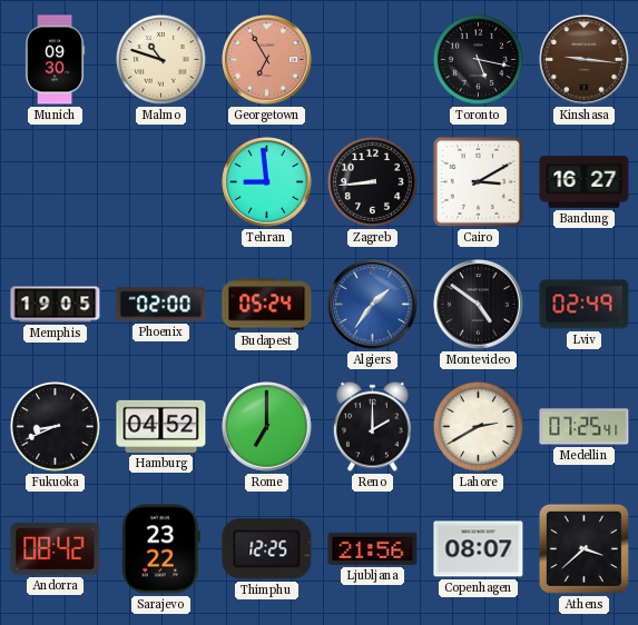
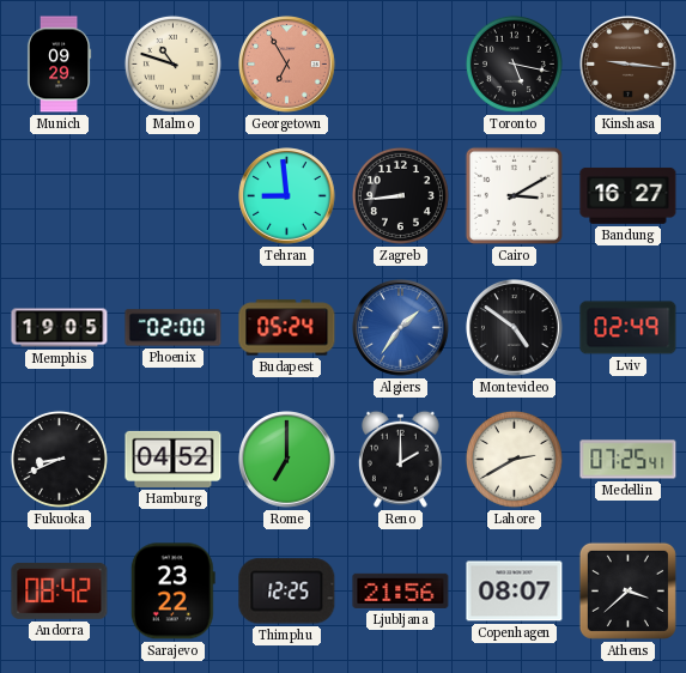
Munich: 09:30 -> 09:29 (59, 65)
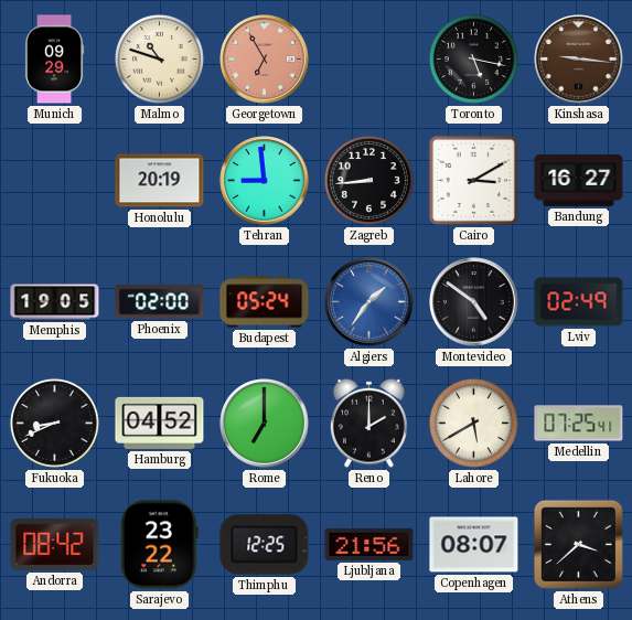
Honolulu: none -> 20:19 (160, 181)
Lahore: 2:40 -> 5:40 (473, 423)
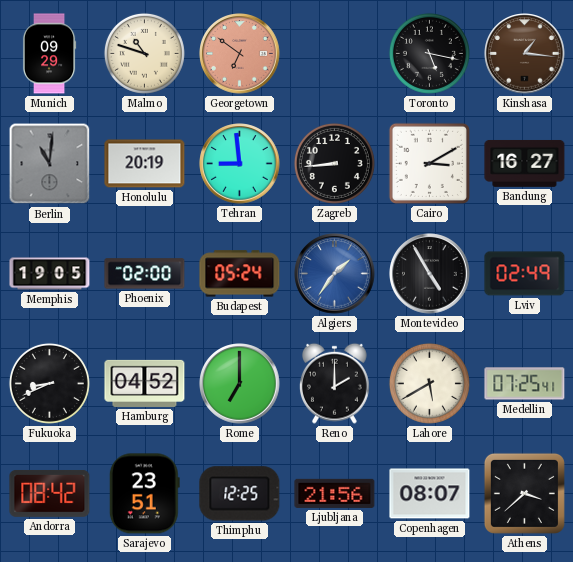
Georgetown: 6:55 -> 6:51 (240, 54)
Kinshasa: 9:16 -> 1:16 (525, 54)
Berlin: none -> 11:01 (50, 164)
Montevideo: 4:51 -> 4:55 (430, 274)
Sarajevo: 23:22 -> 23:51 (144, 494)
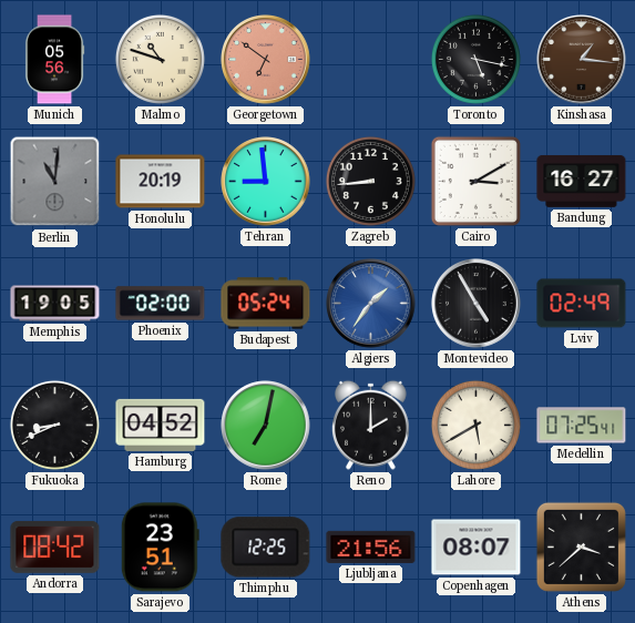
Munich: 09:29 -> 05:56 (54, 60)
Rome: 7:00 -> 7:02 (266, 426)
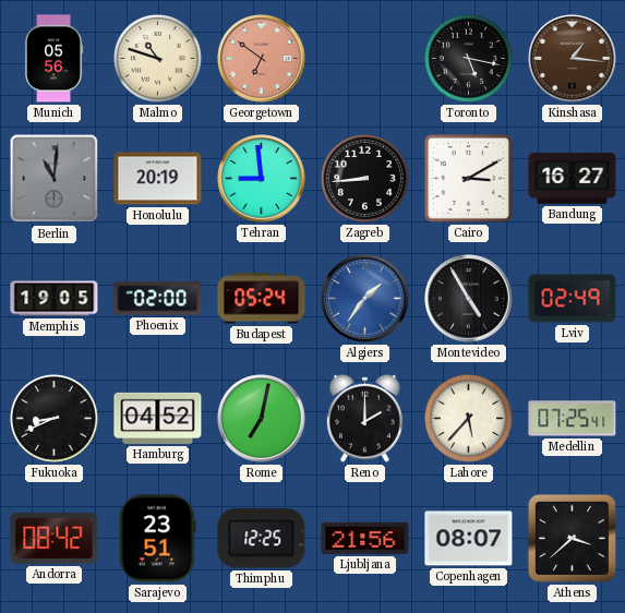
Lahore: 5:40 -> 5:37 (468, 418)
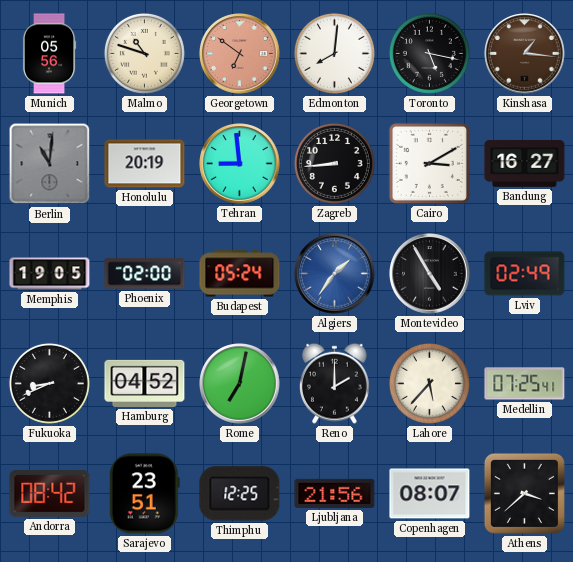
Edmonton: none -> 8:01 (334, 53)
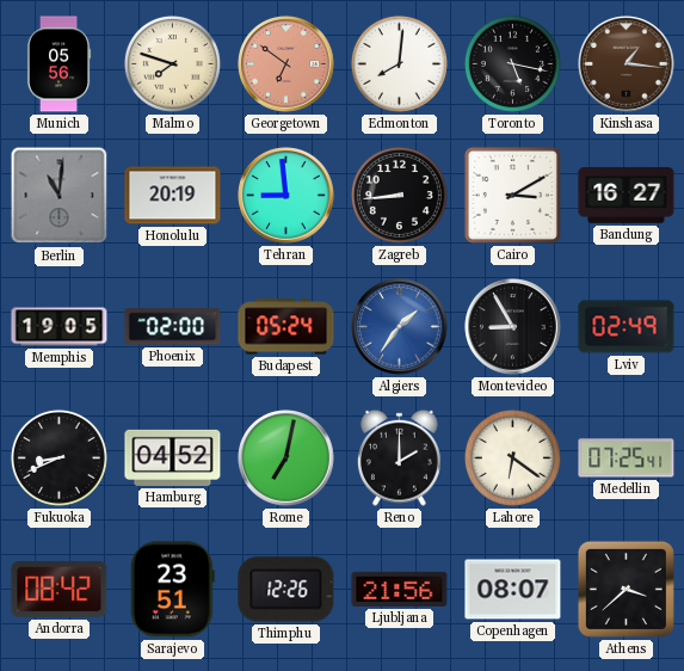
Malmo: 10:48 -> 7:48 (172, 63)
Montevideo: 4:55 -> 8:55 (513, 327)
Lahore: 5:37 -> 6:21 (512, 457)
Thimphu: 12:25 -> 12:26 (286, 590)
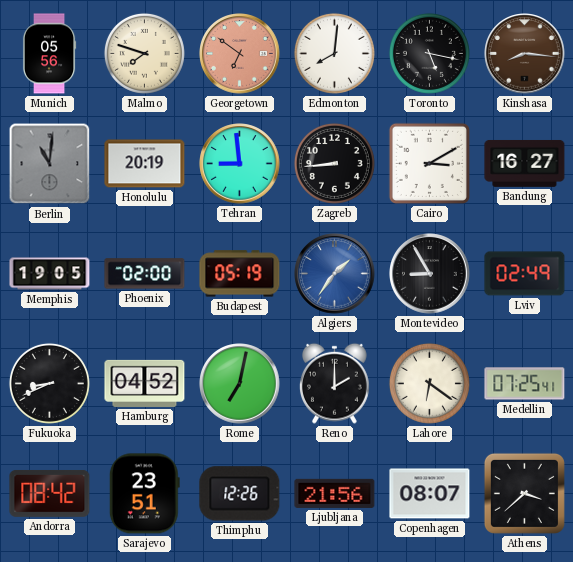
Kinshasa: 1:16 -> 8:16 (525, 54)
Budapest: 05:24 -> 05:19 (240, 274)
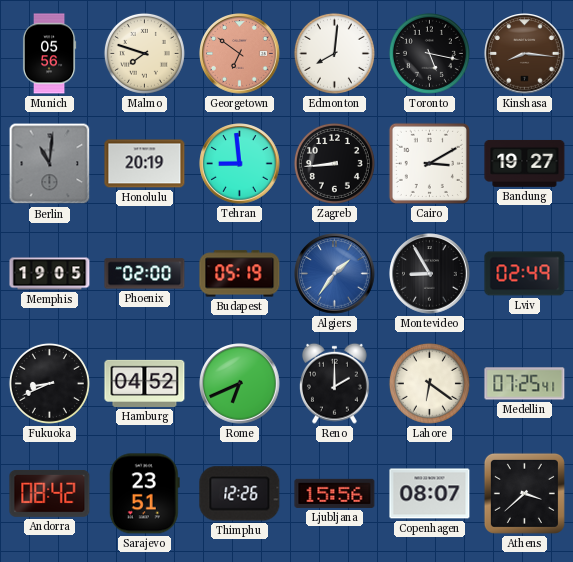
Bandung: 16:27 -> 19:27 (525, 164)
Rome: 7:02 -> 6:41 (240, 384)
Ljubljana: 21:56 -> 15:56 (335, 493)
